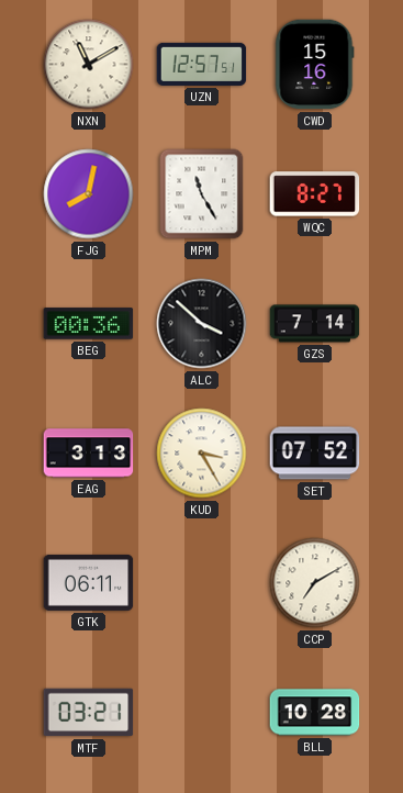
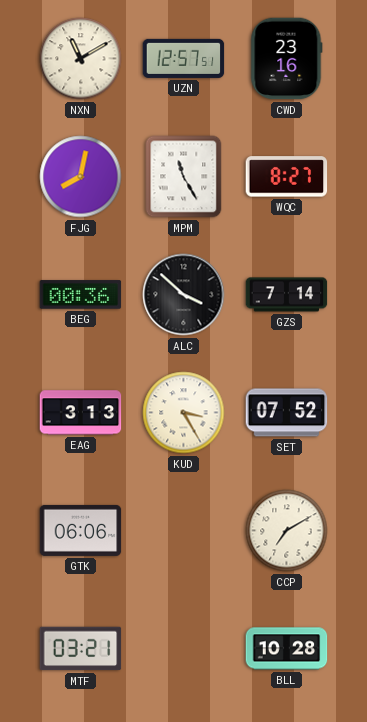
CWD: 15:16 -> 23:16 (287, 59)
GTK: 06:11 -> 06:06 (81, 530)
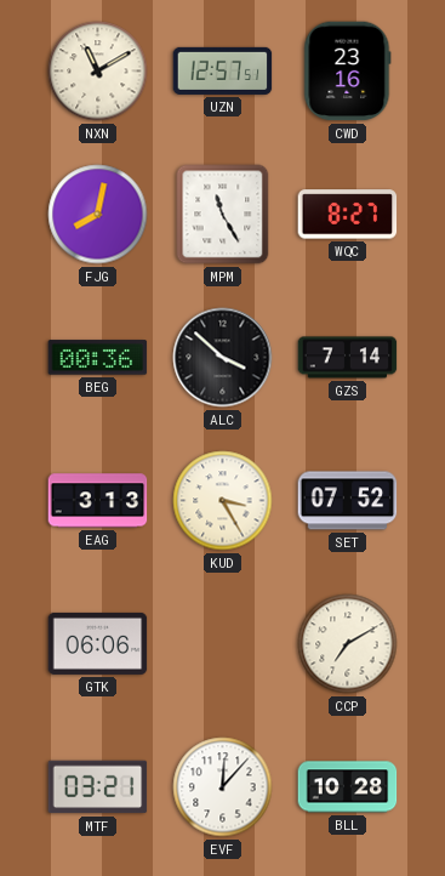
EVF: none -> 12:07 (223, 787)
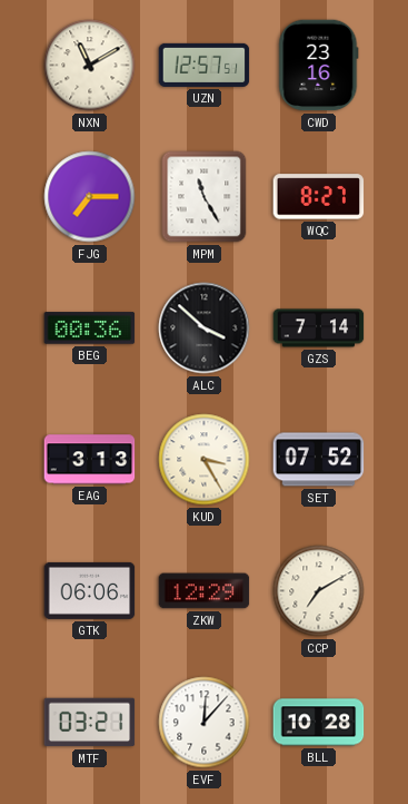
FJG: 8:02 -> 7:15 (90, 197)
ZKW: none -> 12:29 (205, 591)
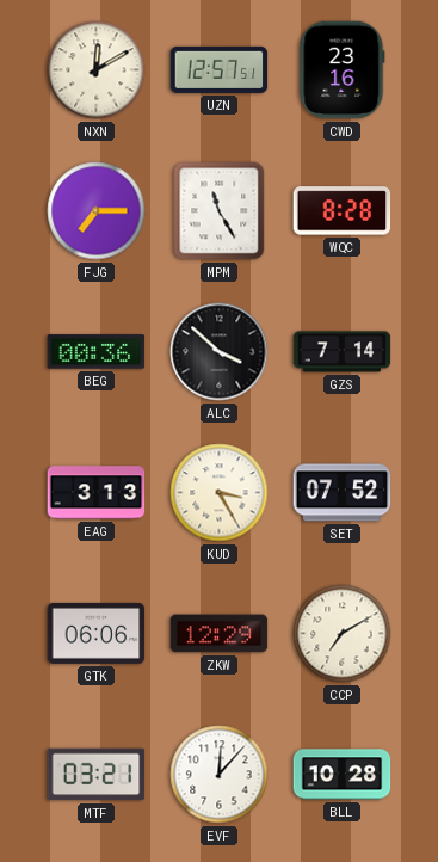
NXN: 11:10 -> 12:10 (97, 70)
WQC: 8:27 -> 8:28 (343, 211)
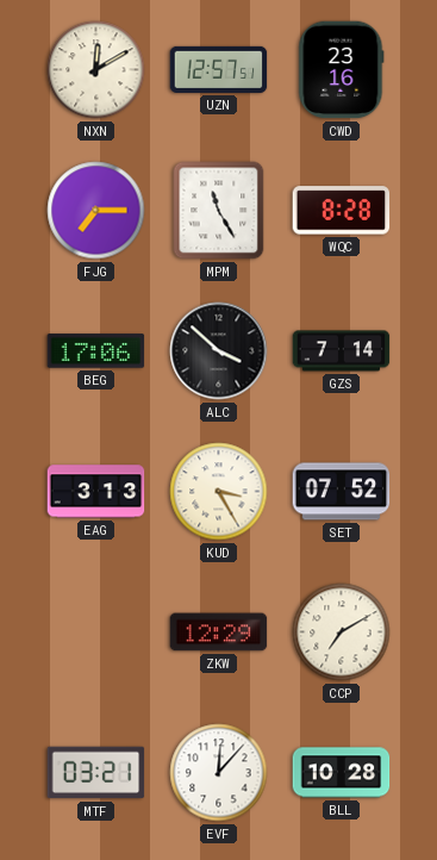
BEG: 00:36 -> 17:06 (96, 351)
GTK: 06:06 -> none (97, 633)
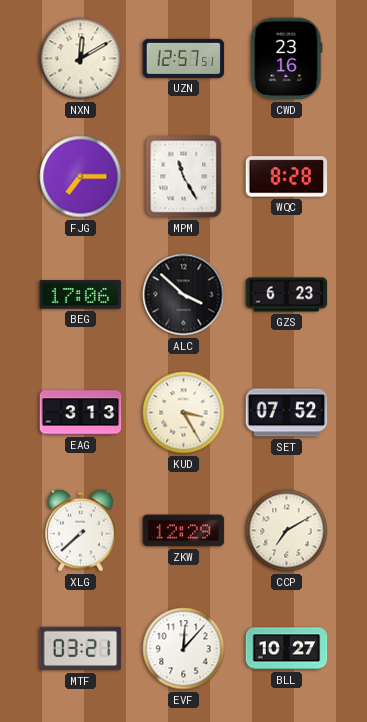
GZS: 7:14 -> 6:23 (287, 295)
XLG: none -> 7:38 (81, 530)
BLL: 10:28 -> 10:27 (287, 649)
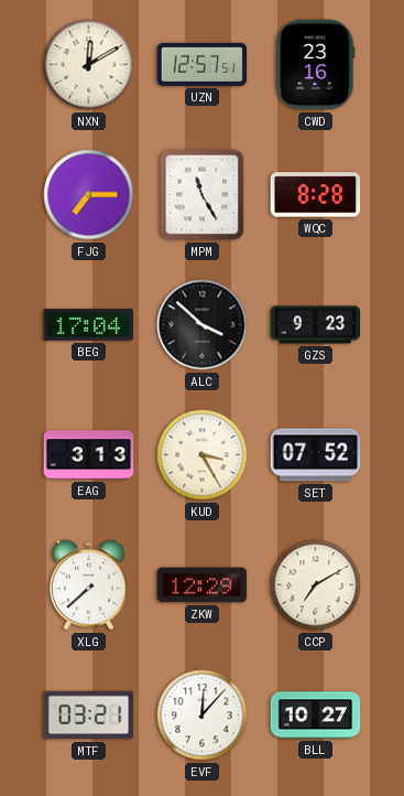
BEG: 17:06 -> 17:04 (89, 325)
GZS: 6:23 -> 9:23 (316, 325)
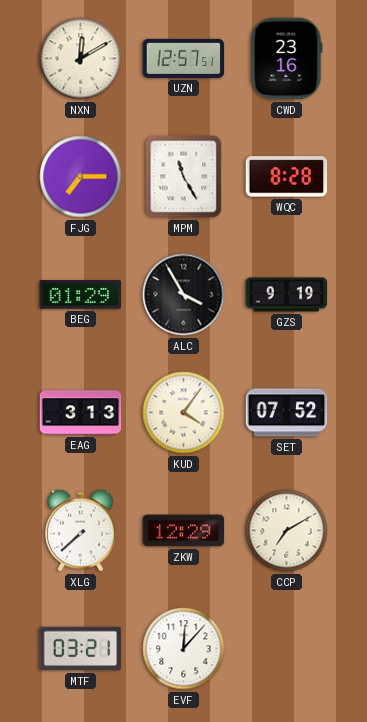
BEG: 17:04 -> 01:29 (81, 295)
ALC: 3:52 -> 3:55 (184, 295)
GZS: 9:23 -> 9:19 (287, 295)
KUD: 3:25 -> 4:06 (184, 413)
BLL: 10:27 -> none (316, 716)
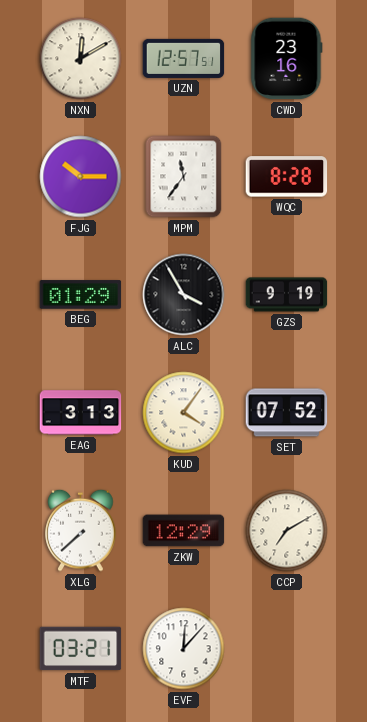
FJG: 7:15 -> 10:15 (81, 177)
MPM: 11:25 -> 11:36 (184, 177)
